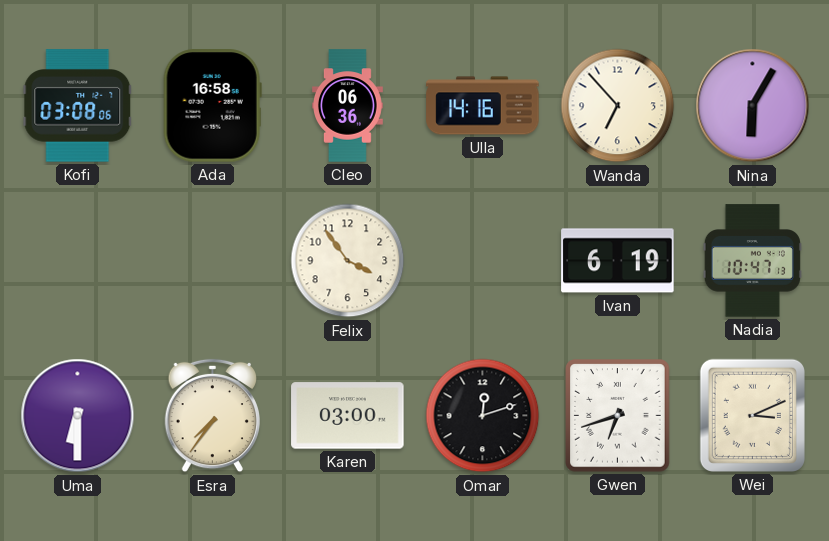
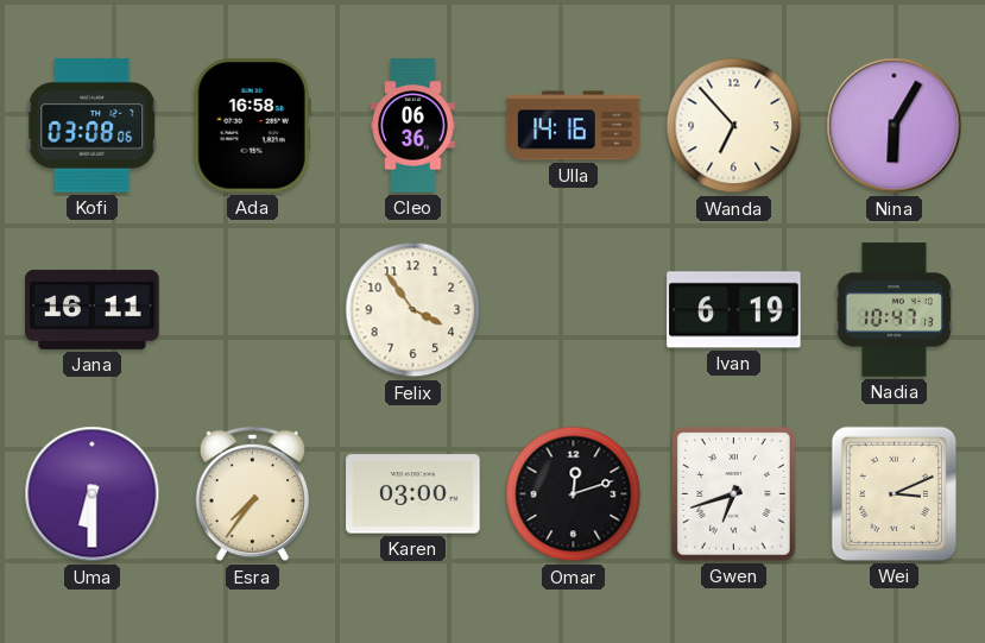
Jana: none -> 16:11 (93, 309)
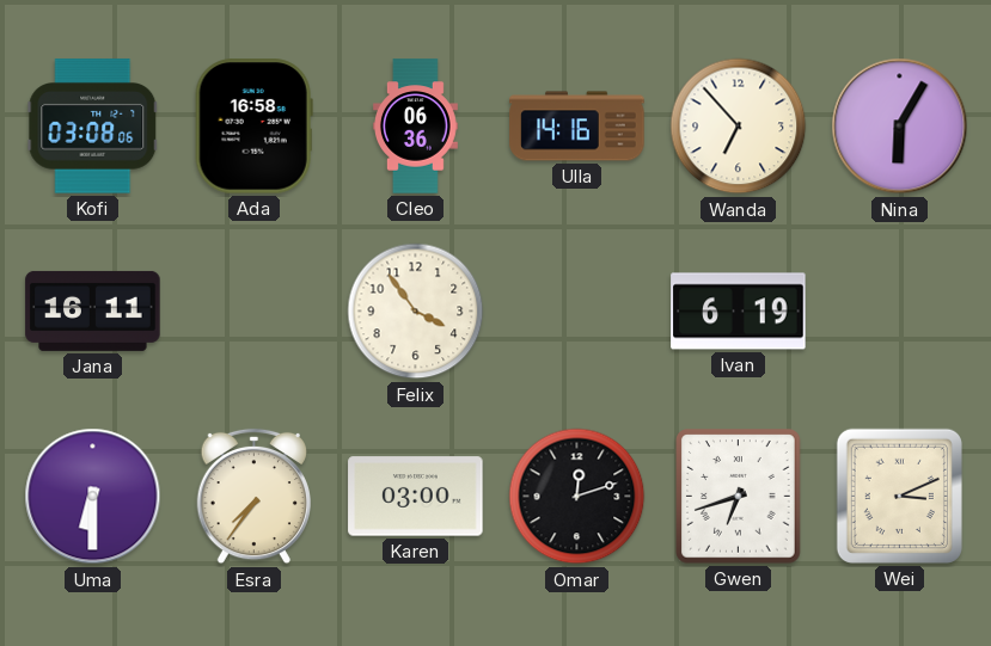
Nadia: 10:47 -> none (894, 310)
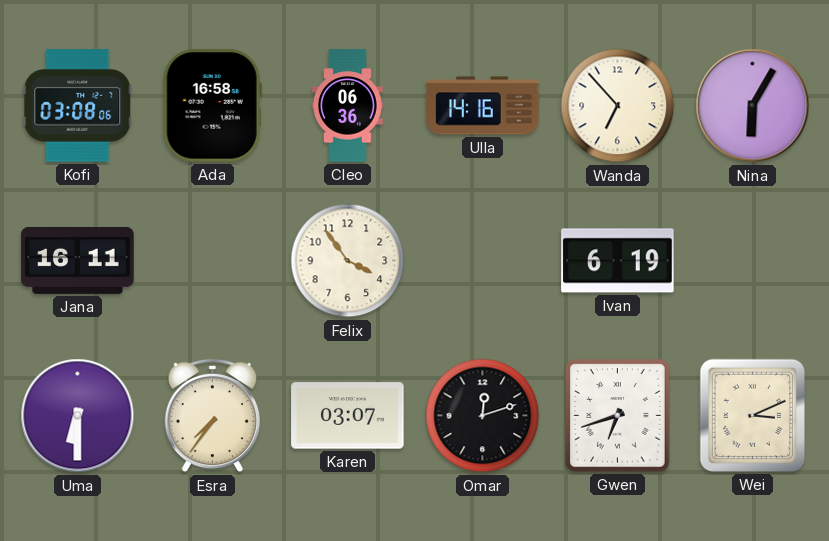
Karen: 03:00 -> 03:07 (348, 416)
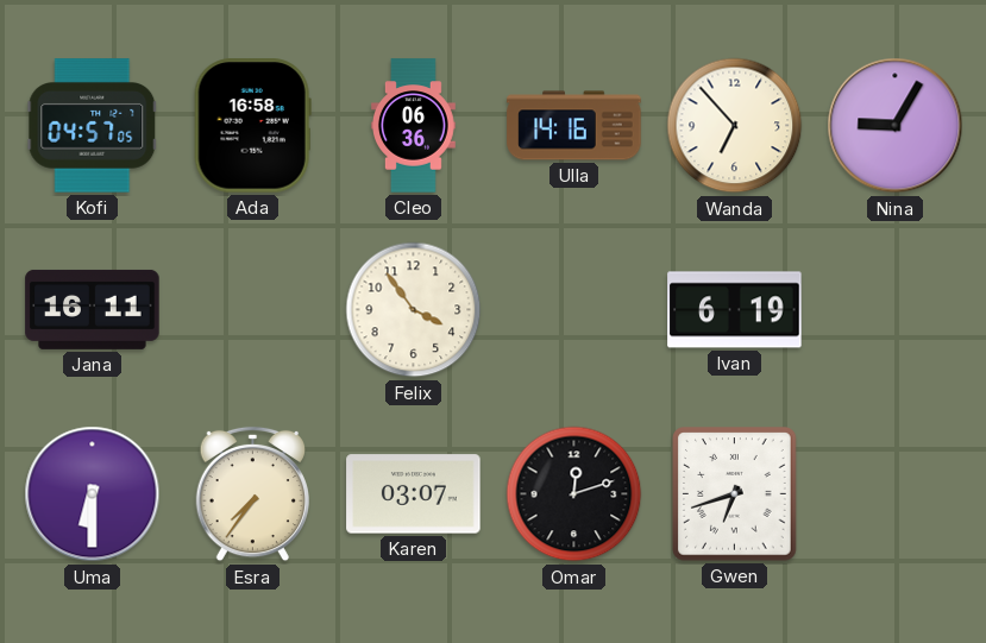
Kofi: 03:08 -> 04:57 (93, 126)
Nina: 6:05 -> 9:05 (896, 126)
Wei: 3:11 -> none (752, 415)
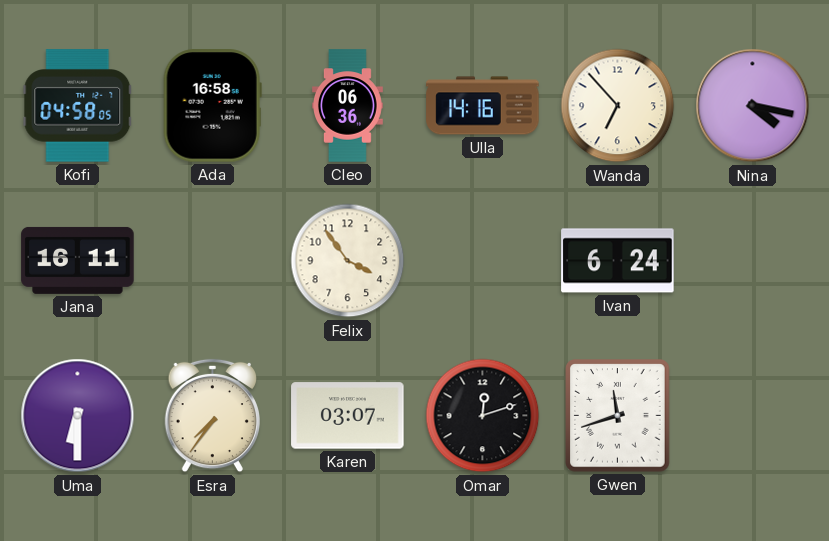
Kofi: 04:57 -> 04:58 (78, 106)
Nina: 9:05 -> 4:17 (753, 106)
Ivan: 6:19 -> 6:24 (618, 261)
Gwen: 6:42 -> 11:42 (618, 416)
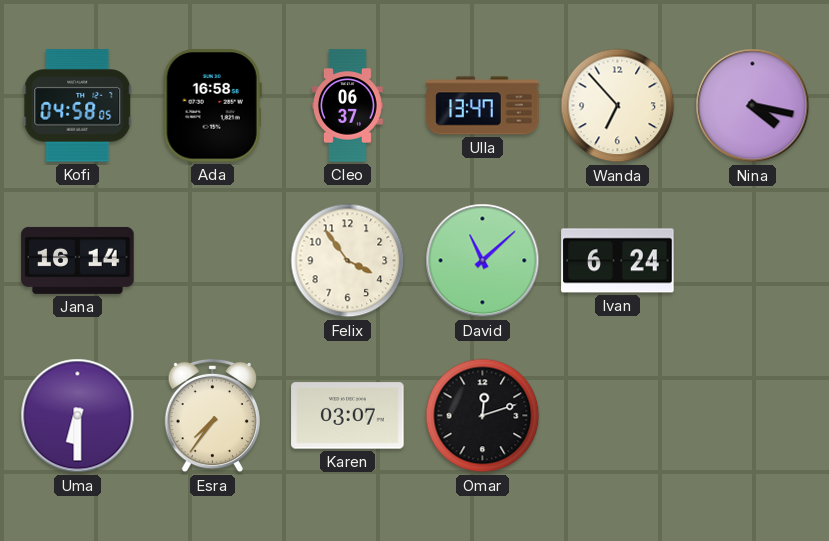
Cleo: 06:36 -> 06:37 (348, 106)
Ulla: 14:16 -> 13:47 (483, 106)
Jana: 16:11 -> 16:14 (78, 260)
David: none -> 11:08 (483, 261)
Gwen: 11:42 -> none (618, 416)
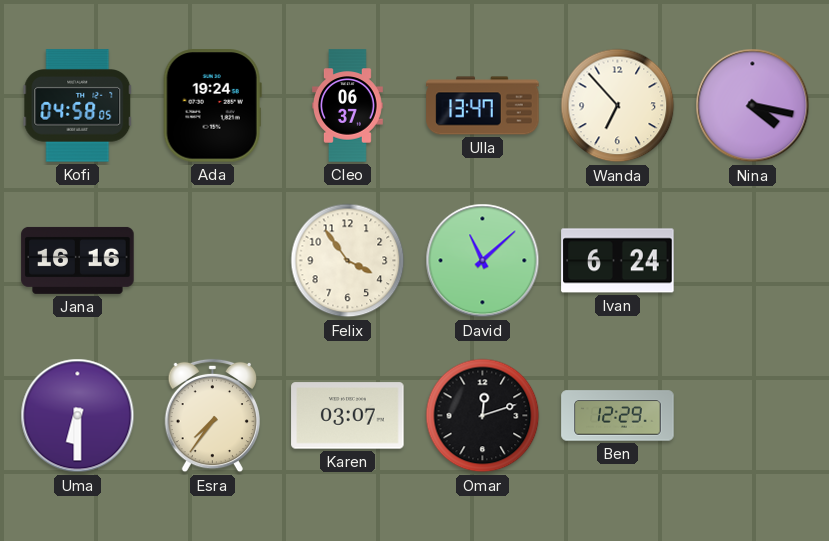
Ada: 16:58 -> 19:24 (212, 106)
Jana: 16:14 -> 16:16 (78, 260)
Ben: none -> 12:29 (618, 416)
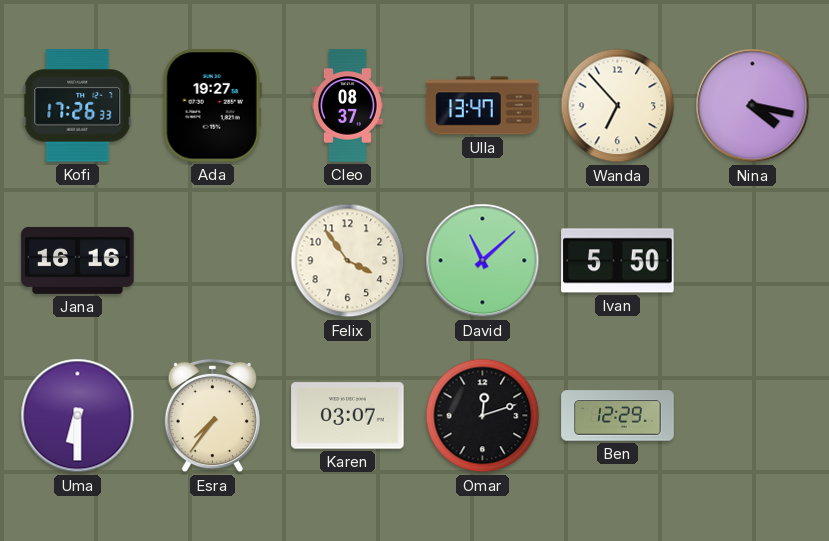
Kofi: 04:58 -> 17:26 (78, 106)
Ada: 19:24 -> 19:27 (212, 106)
Cleo: 06:37 -> 08:37 (348, 106)
Ivan: 6:24 -> 5:50 (618, 261)
